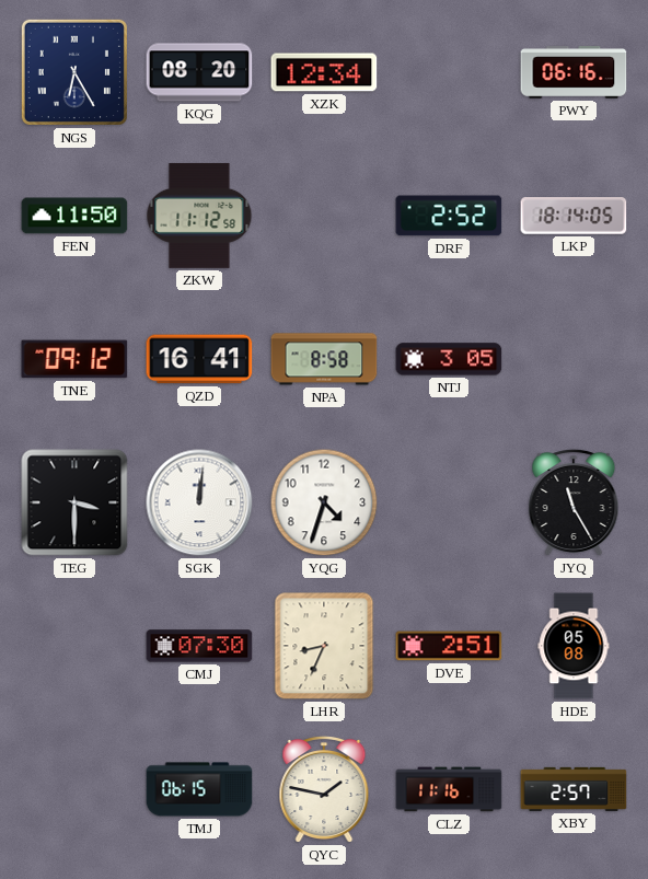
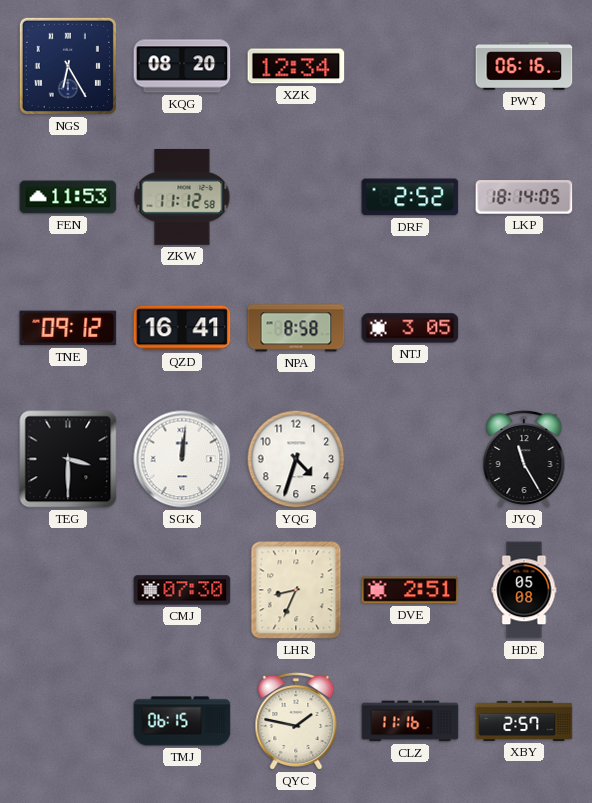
FEN: 11:50 -> 11:53 (68, 197)
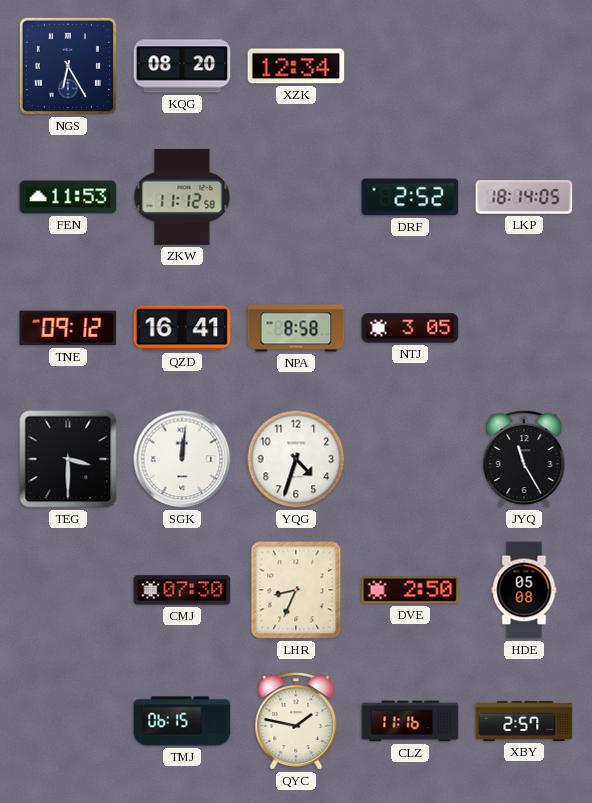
PWY: 06:16 -> none (524, 67)
DVE: 2:51 -> 2:50 (410, 590)
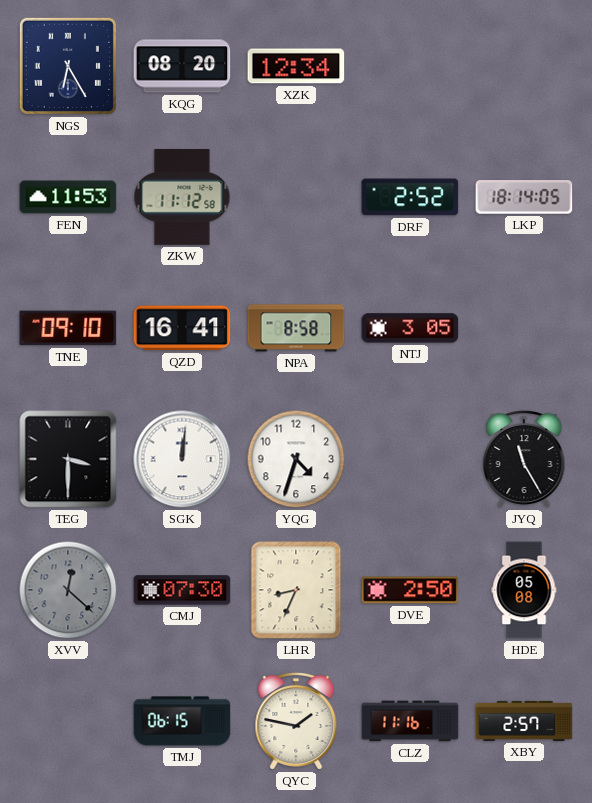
TNE: 09:12 -> 09:10 (68, 328)
XVV: none -> 12:22 (68, 590)
